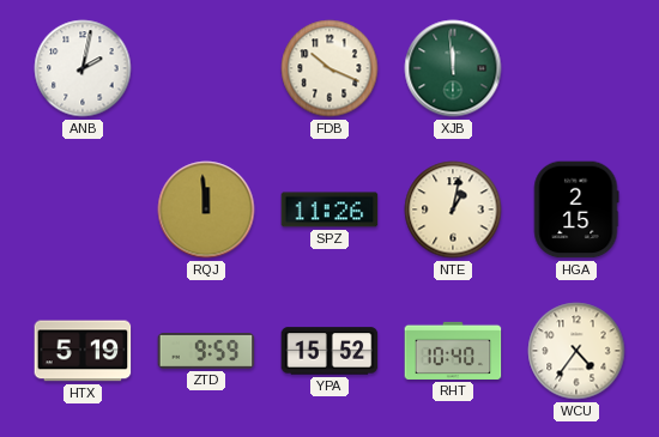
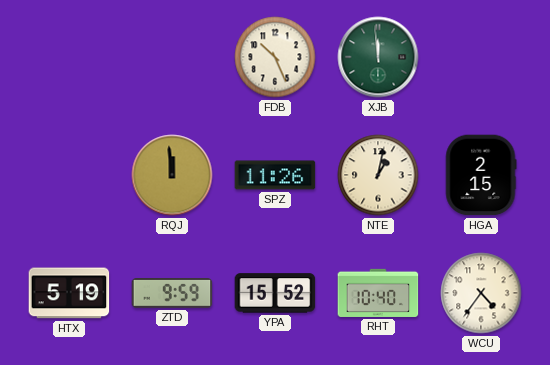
ANB: 2:02 -> none (83, 68)
FDB: 10:19 -> 10:26 (275, 57)
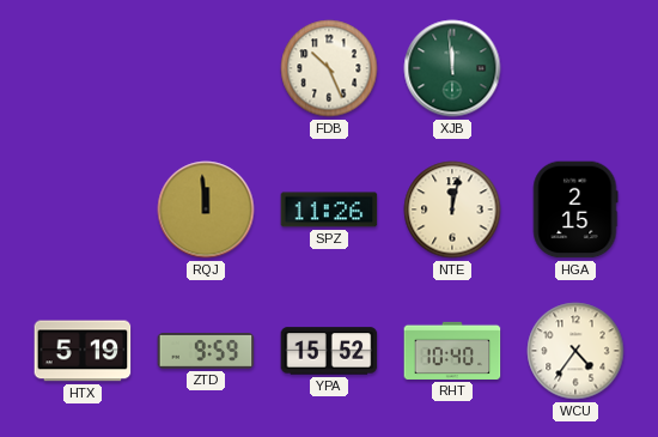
NTE: 1:02 -> 12:02 (452, 210)
